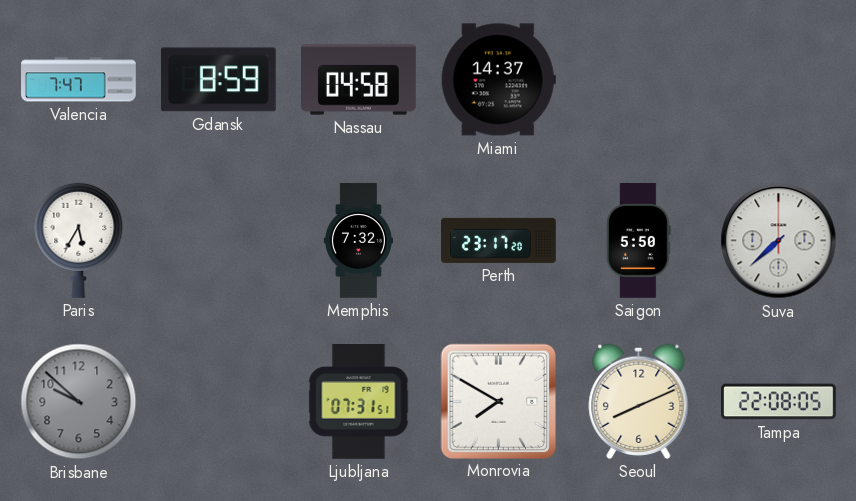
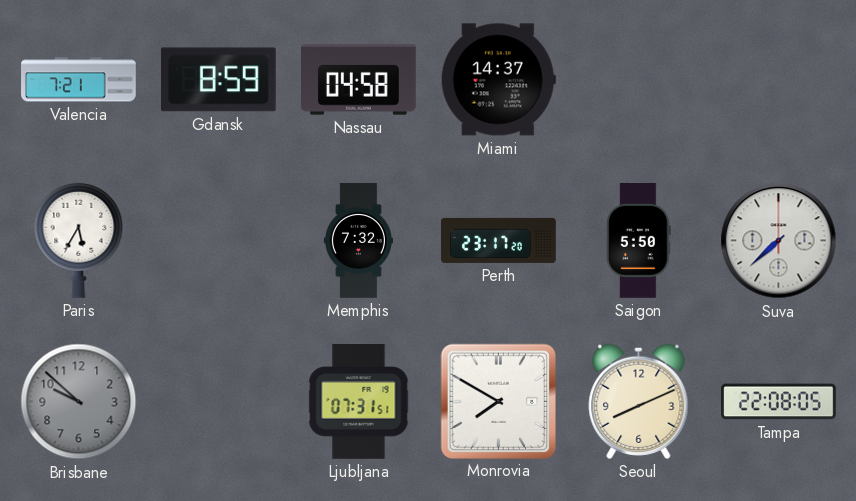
Valencia: 7:47 -> 7:21 (79, 80)
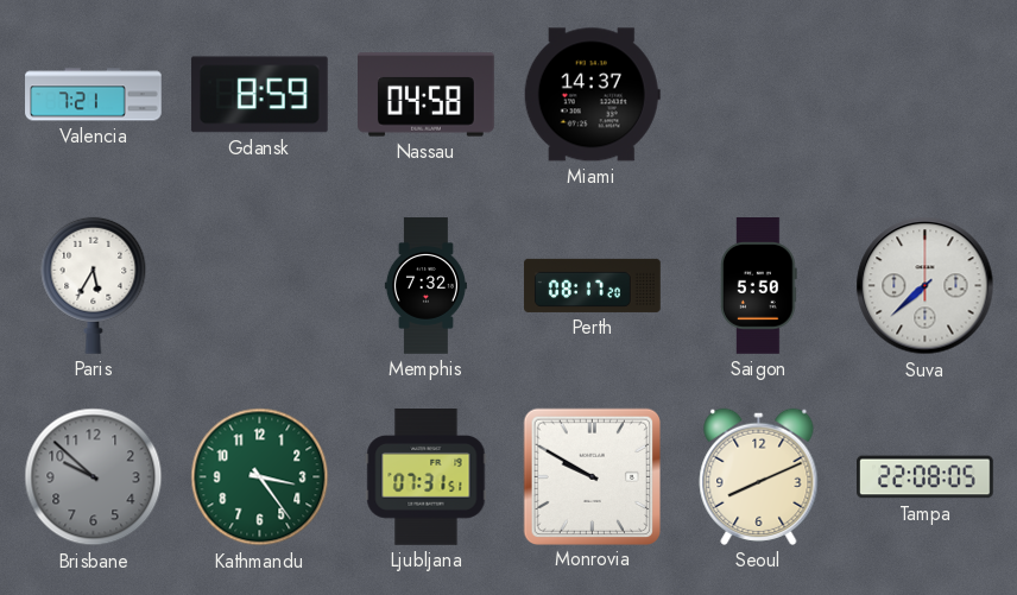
Perth: 23:17 -> 08:17 (593, 285)
Kathmandu: none -> 3:24 (260, 477)
Monrovia: 7:50 -> 9:50 (593, 476)
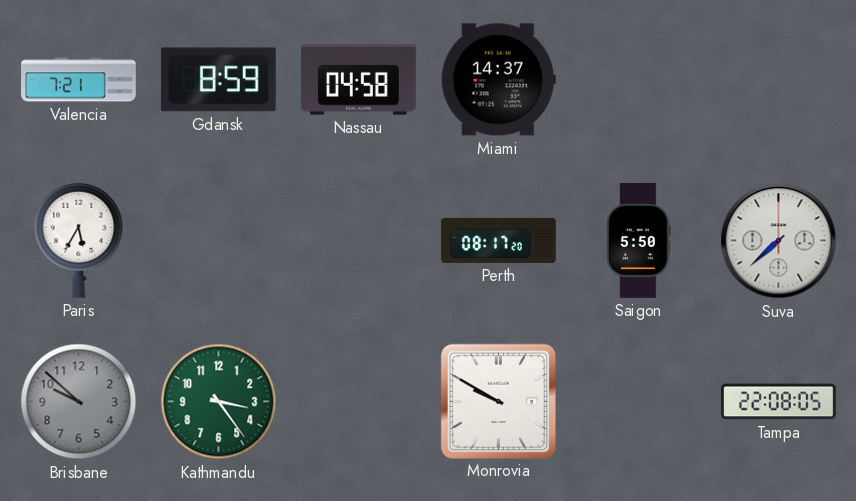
Memphis: 7:32 -> none (425, 286)
Ljubljana: 07:31 -> none (427, 477)
Seoul: 8:11 -> none (759, 476)
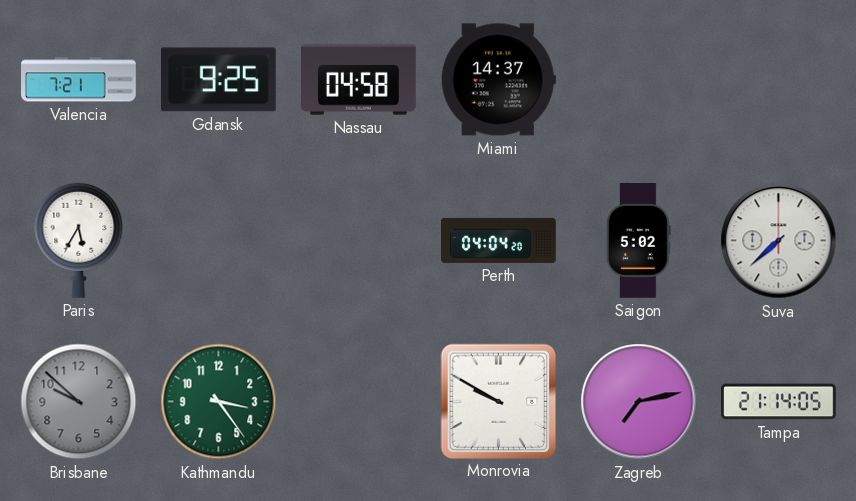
Gdansk: 8:59 -> 9:25 (218, 80)
Perth: 08:17 -> 04:04 (499, 240)
Saigon: 5:50 -> 5:02 (639, 241)
Zagreb: none -> 7:13 (639, 402)
Tampa: 22:08 -> 21:14 (779, 402)
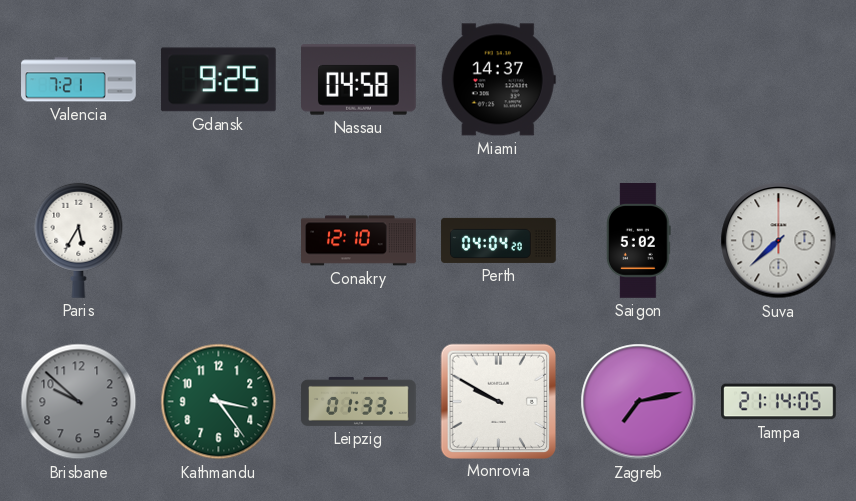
Conakry: none -> 12:10 (359, 241)
Leipzig: none -> 01:33 (359, 401)
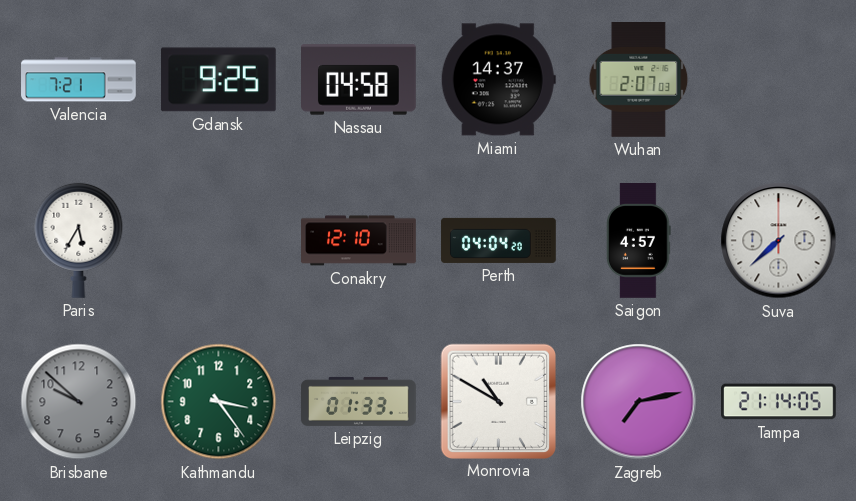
Wuhan: none -> 2:07 (639, 80)
Saigon: 5:02 -> 4:57 (639, 241)
Monrovia: 9:50 -> 10:50 (499, 401)
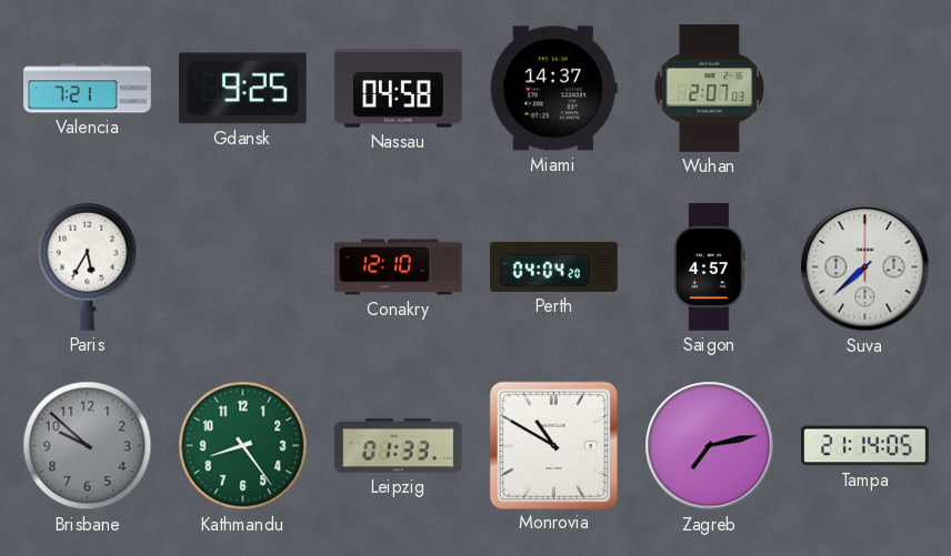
Kathmandu: 3:24 -> 8:24 (243, 446)
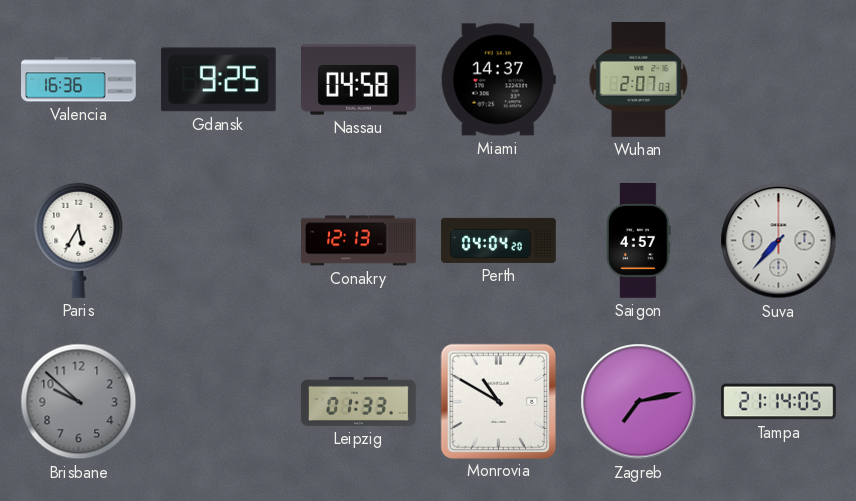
Valencia: 7:21 -> 16:36 (79, 80)
Conakry: 12:10 -> 12:13 (359, 241)
Suva: 7:38 -> 7:37 (779, 241)
Kathmandu: 8:24 -> none (243, 446)
